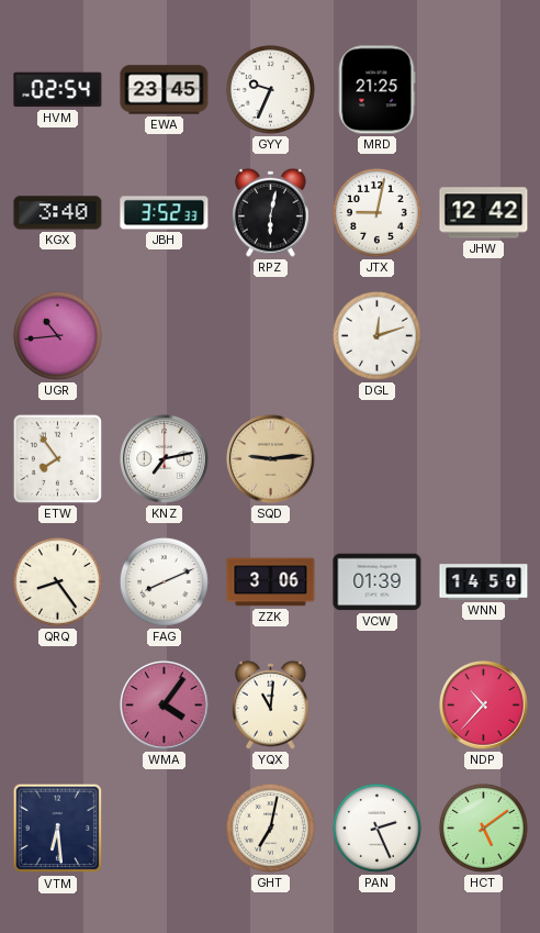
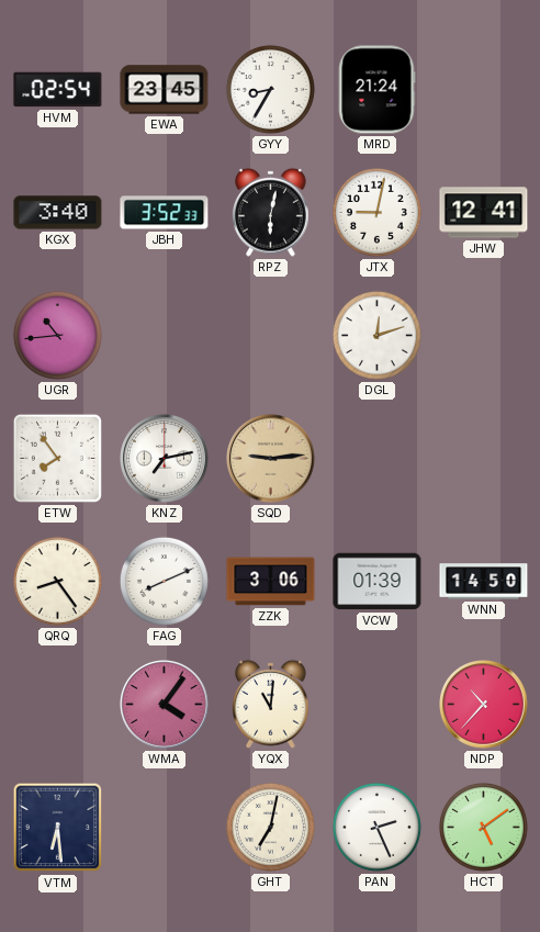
GYY: 9:34 -> 8:35 (270, 89)
MRD: 21:25 -> 21:24 (376, 90)
JHW: 12:42 -> 12:41 (484, 213)
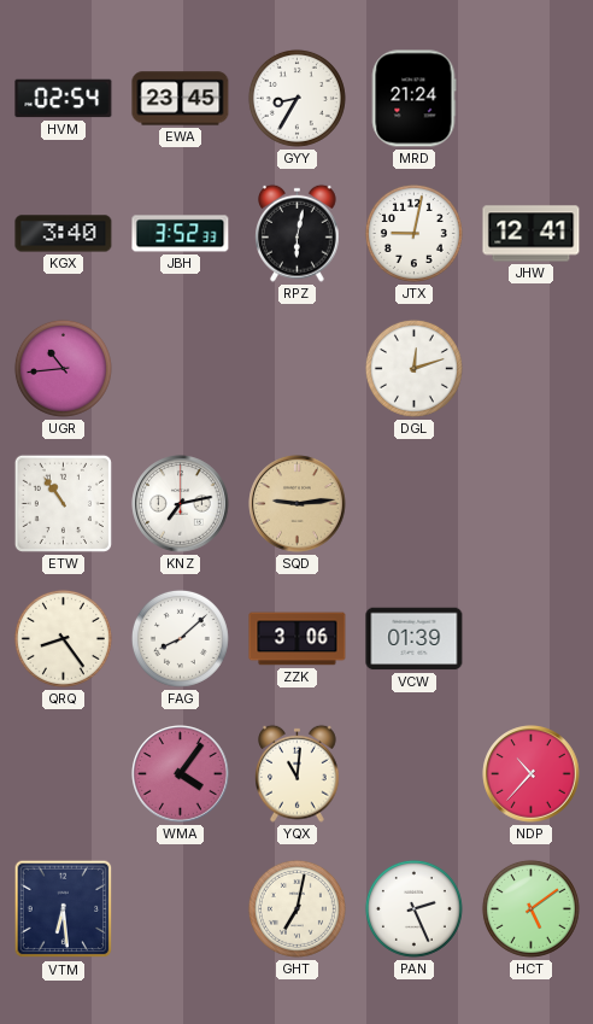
ETW: 7:54 -> 10:54 (63, 503)
FAG: 8:11 -> 8:08 (180, 638)
WNN: 14:50 -> none (484, 582)
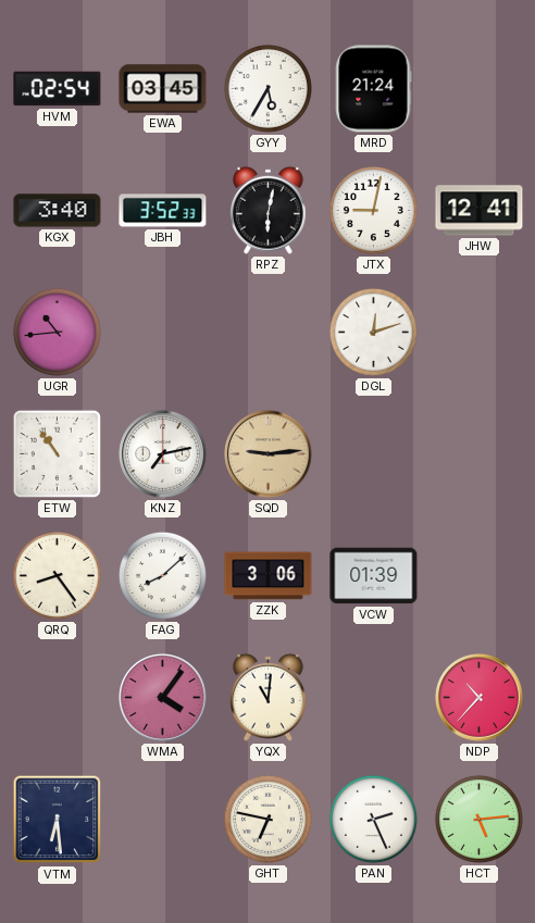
EWA: 23:45 -> 03:45 (163, 89)
GYY: 8:35 -> 5:35 (267, 88)
GHT: 7:02 -> 6:47 (267, 819)
HCT: 5:09 -> 5:14 (478, 819)
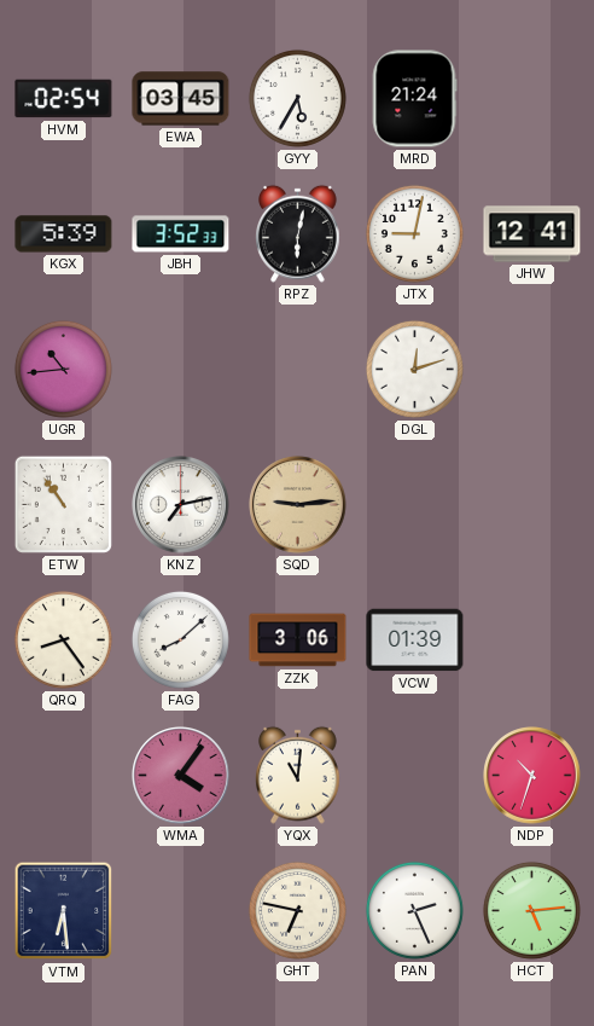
KGX: 3:40 -> 5:39 (64, 234)
NDP: 10:37 -> 10:33 (532, 776)
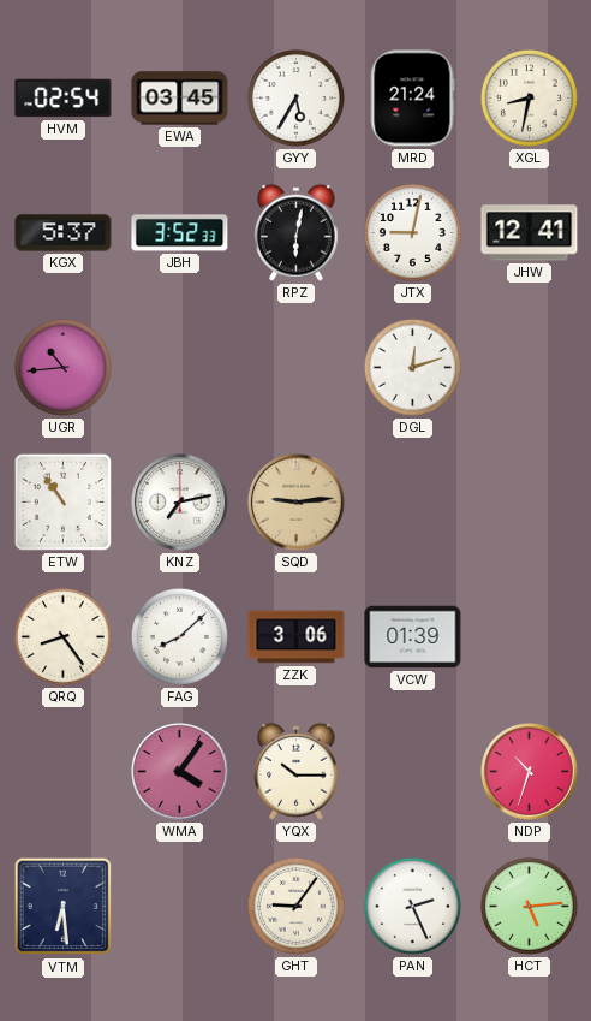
XGL: none -> 8:32 (529, 97)
KGX: 5:39 -> 5:37 (64, 233)
YQX: 11:01 -> 10:15 (297, 771)
GHT: 6:47 -> 9:06 (295, 906)
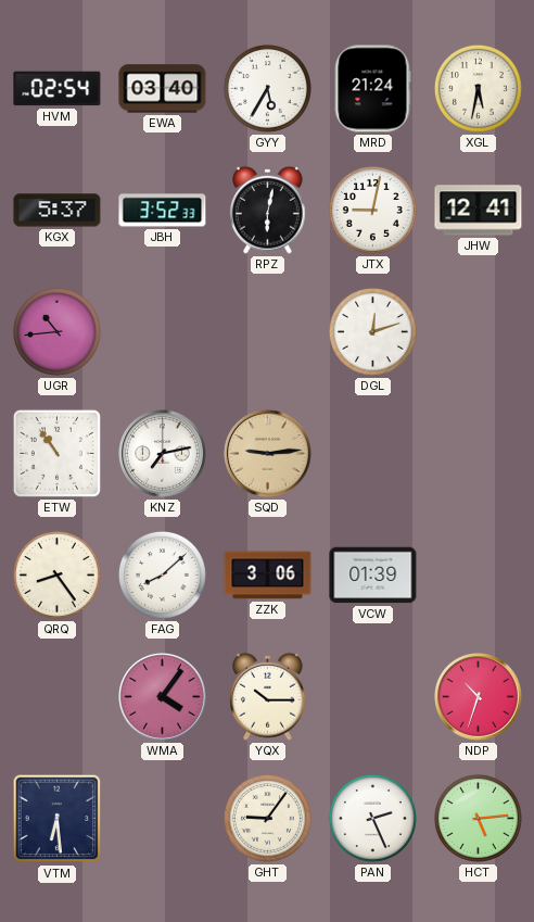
EWA: 03:45 -> 03:40 (163, 89)
XGL: 8:32 -> 5:32 (478, 88)
